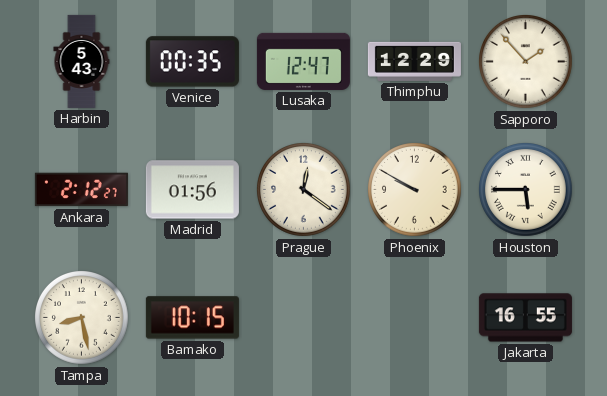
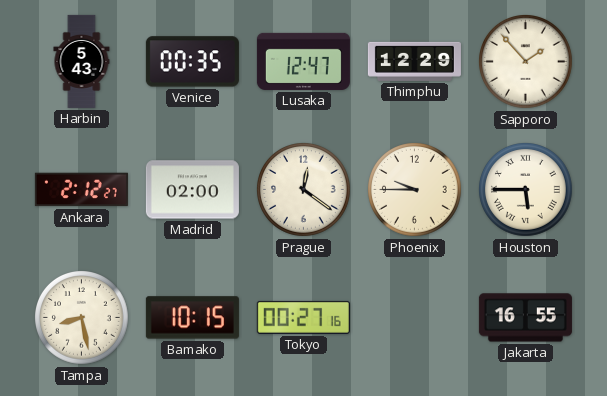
Madrid: 01:56 -> 02:00 (192, 190)
Phoenix: 9:50 -> 9:45 (415, 190)
Tokyo: none -> 00:27 (303, 317)
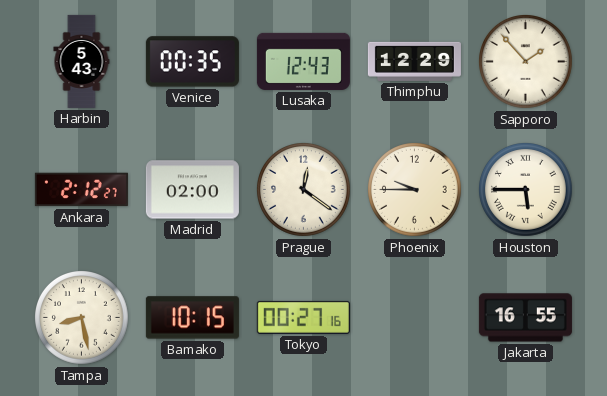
Lusaka: 12:47 -> 12:43 (303, 61)
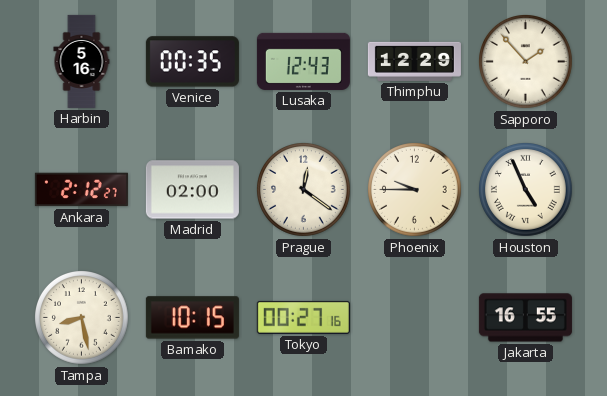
Harbin: 5:43 -> 5:16 (82, 61)
Houston: 5:45 -> 4:56 (526, 190)
